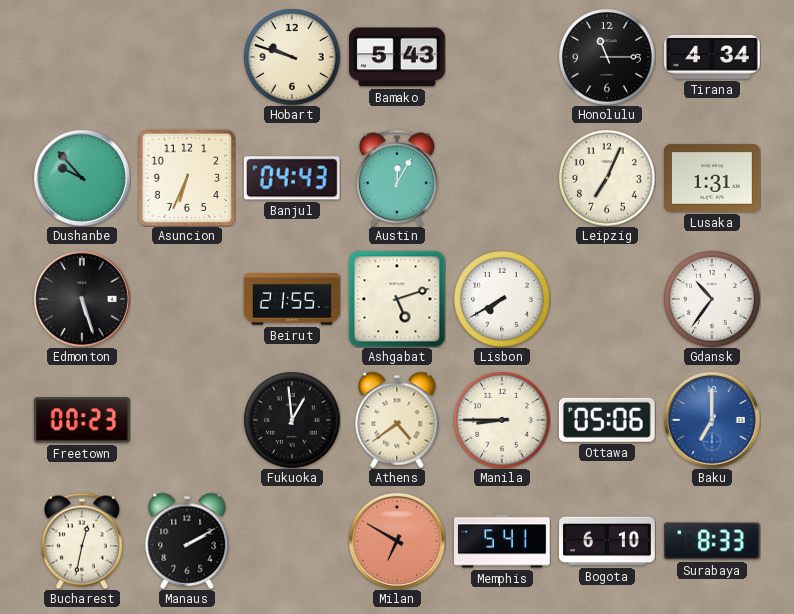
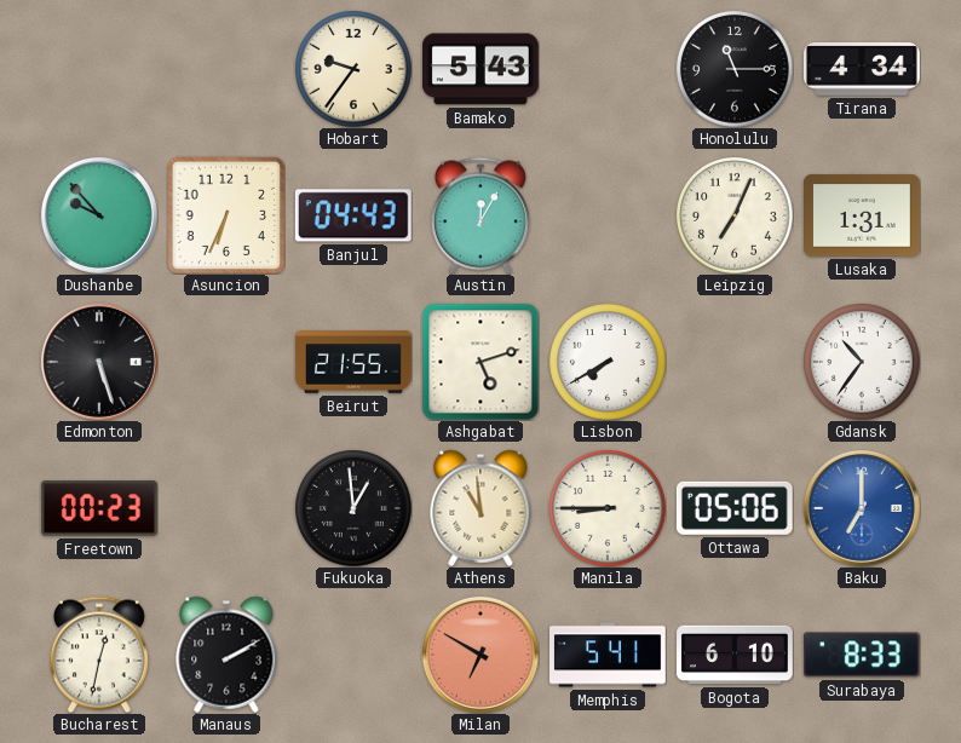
Hobart: 9:48 -> 9:36 (353, 69)
Athens: 4:39 -> 10:59 (480, 508)
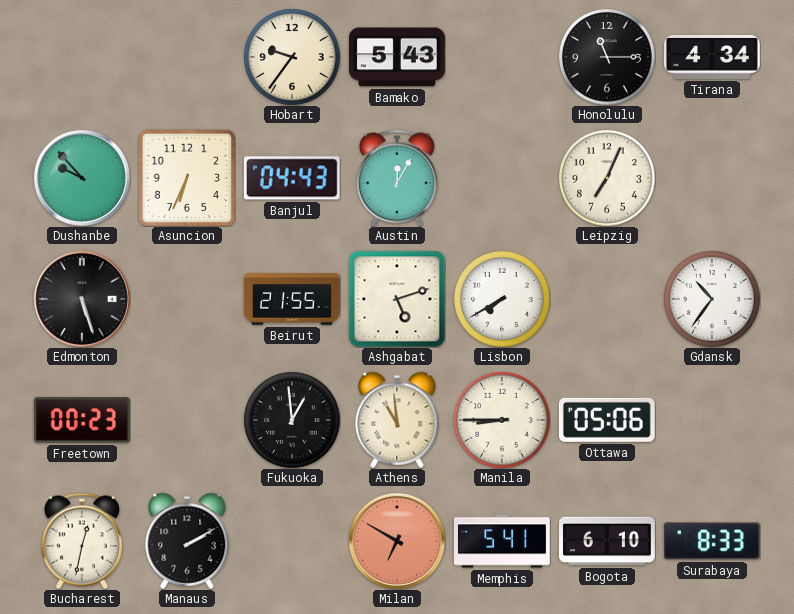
Lusaka: 1:31 -> none (863, 215)
Baku: 7:00 -> none (862, 508)
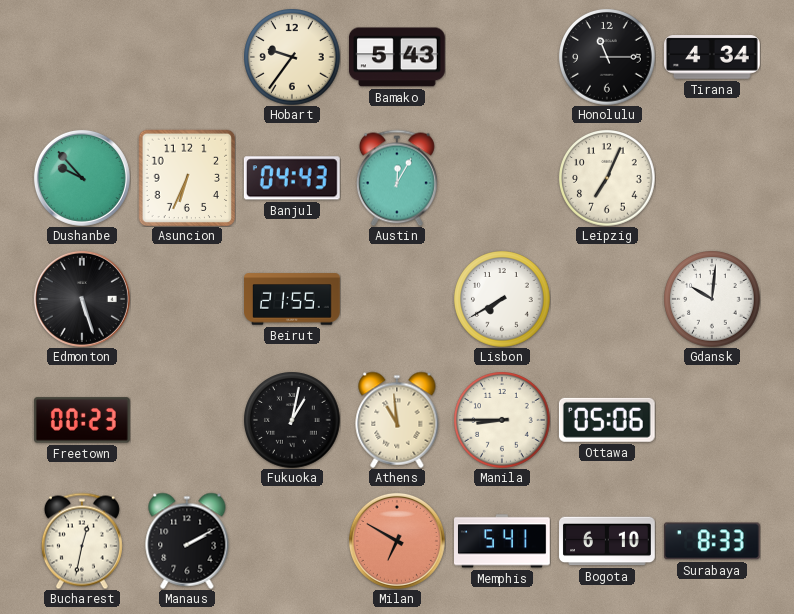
Ashgabat: 5:12 -> none (397, 299)
Gdansk: 10:36 -> 10:01 (712, 299)
Fukuoka: 12:59 -> 1:02 (292, 420)
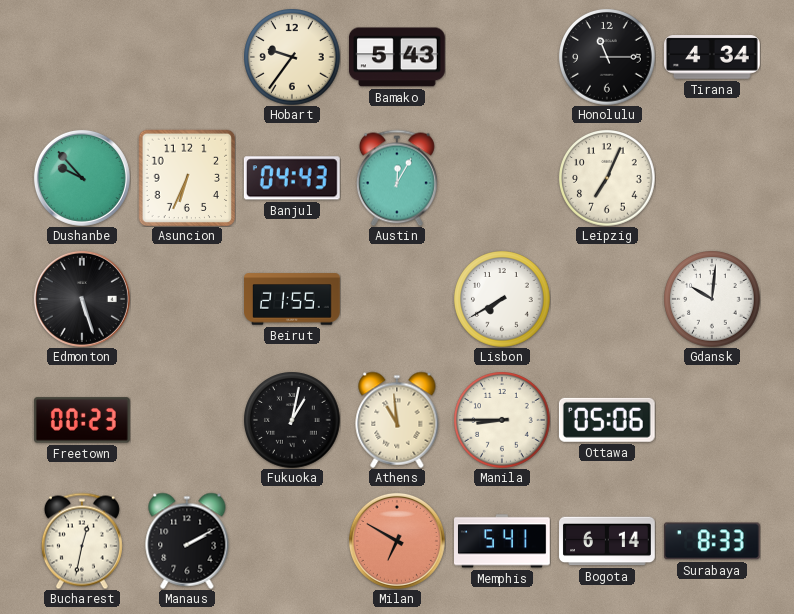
Bogota: 6:10 -> 6:14 (607, 541)
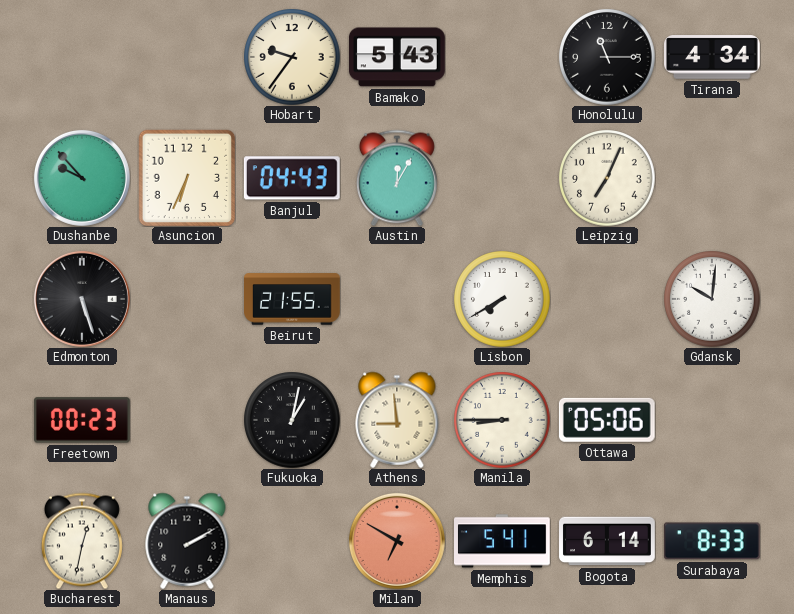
Athens: 10:59 -> 8:59 (397, 420)
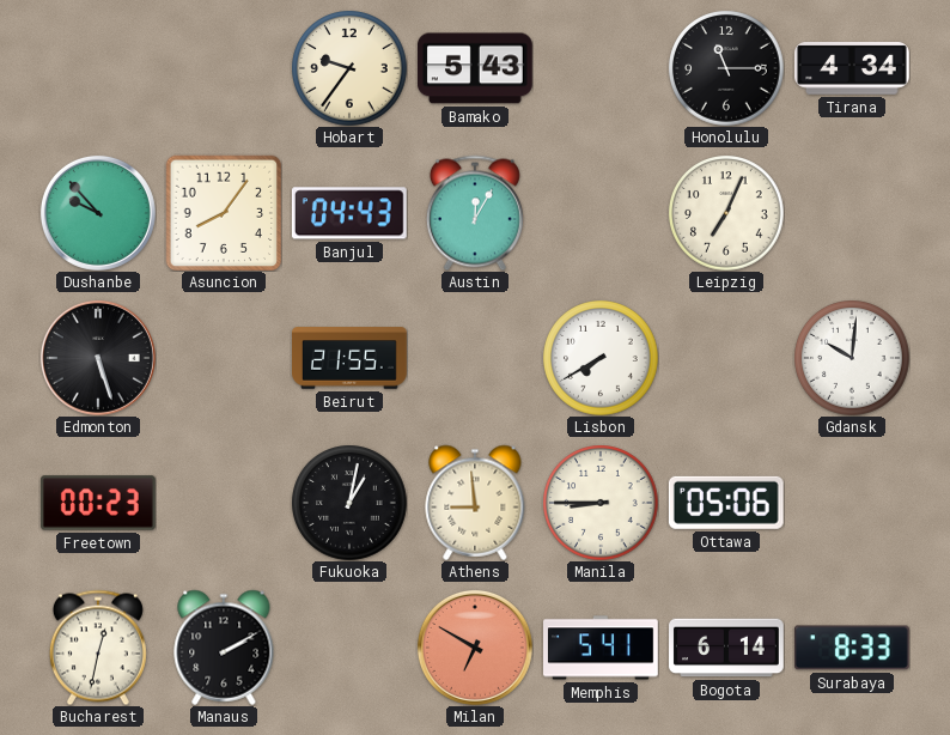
Asuncion: 6:34 -> 8:06 (224, 213)
